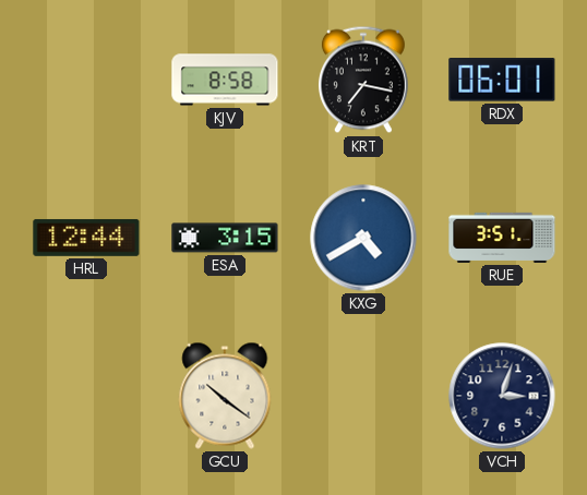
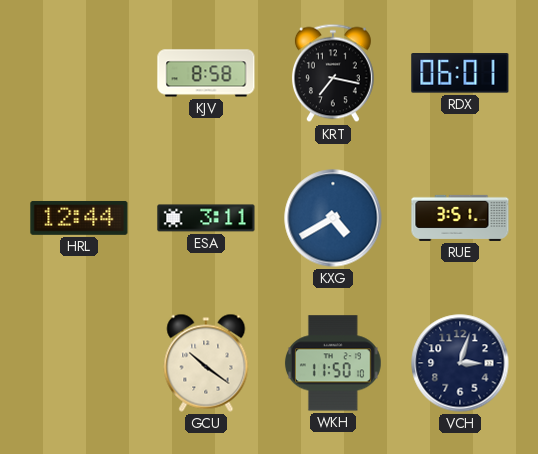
ESA: 3:15 -> 3:11 (206, 218)
WKH: none -> 11:50 (333, 363)
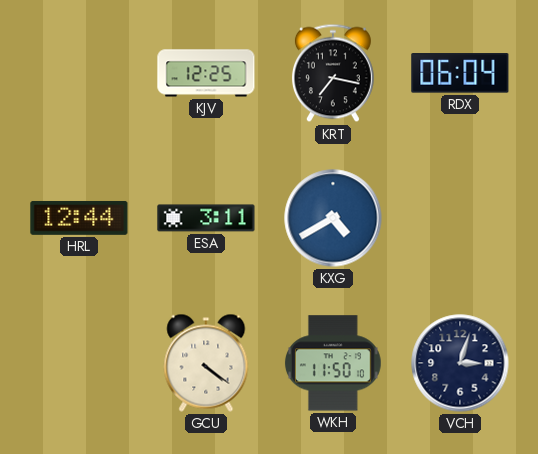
KJV: 8:58 -> 12:25 (206, 73)
RDX: 06:01 -> 06:04 (460, 73)
RUE: 3:51 -> none (460, 218)
GCU: 10:21 -> 4:21 (206, 363)
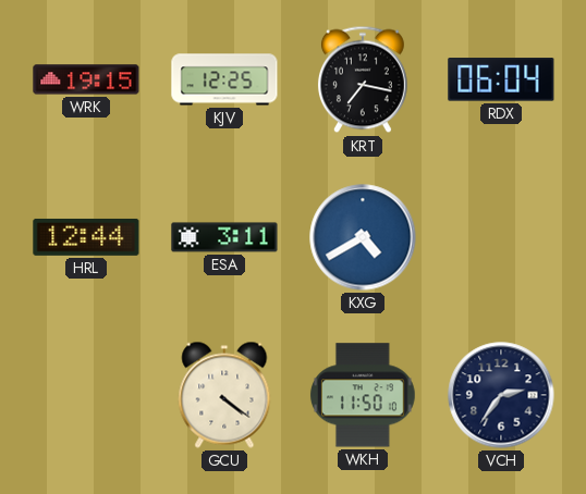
WRK: none -> 19:15 (86, 79)
VCH: 3:03 -> 2:36 (501, 395)
